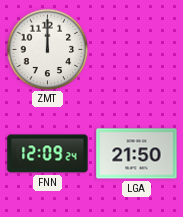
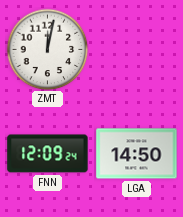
ZMT: 12:00 -> 12:02 (47, 49)
LGA: 21:50 -> 14:50 (137, 154)
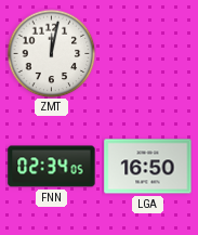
FNN: 12:09 -> 02:34 (52, 167)
LGA: 14:50 -> 16:50 (148, 167)
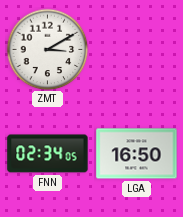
ZMT: 12:02 -> 3:10 (47, 49)
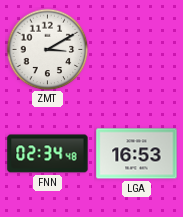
FNN: 02:34:05 -> 02:34:48 (48, 154)
LGA: 16:50 -> 16:53 (137, 154)
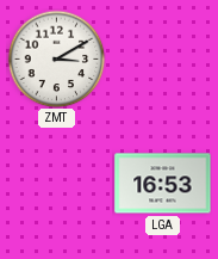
FNN: 02:34 -> none (48, 154)
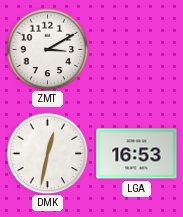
DMK: none -> 12:32 (47, 153)
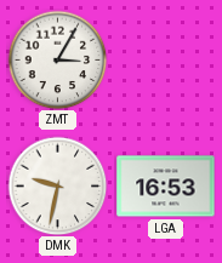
ZMT: 3:10 -> 3:05 (57, 59)
DMK: 12:32 -> 9:32 (57, 185)
